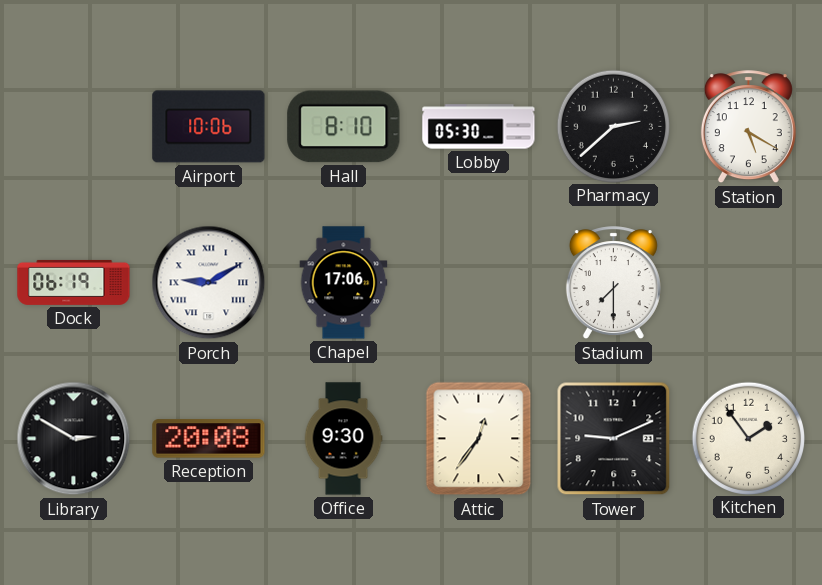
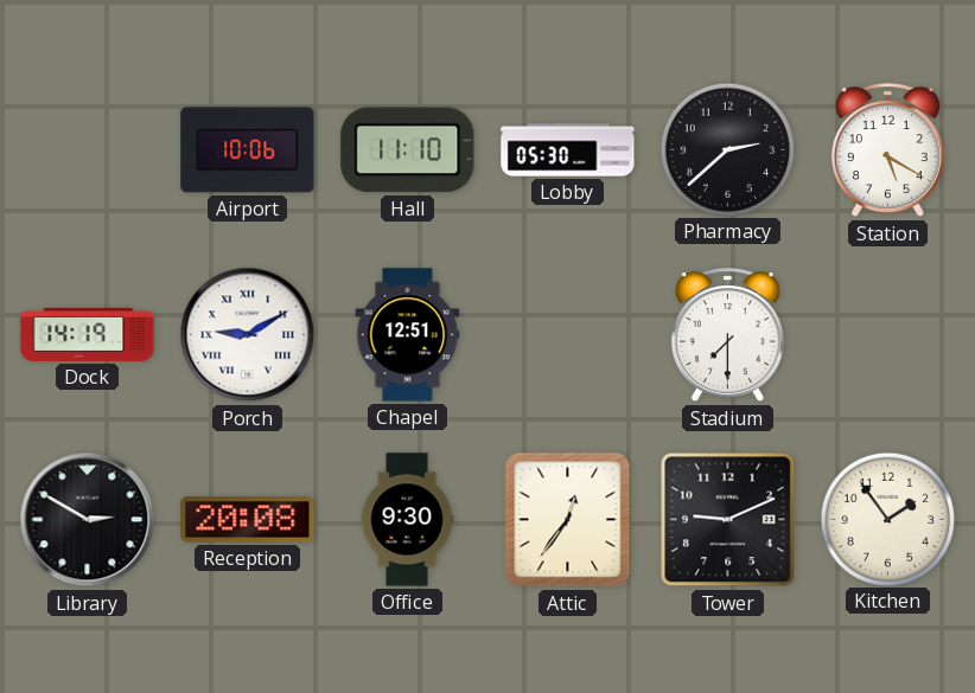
Hall: 8:10 -> 11:10 (408, 150)
Dock: 06:19 -> 14:19 (88, 334)
Chapel: 17:06 -> 12:51 (408, 335)
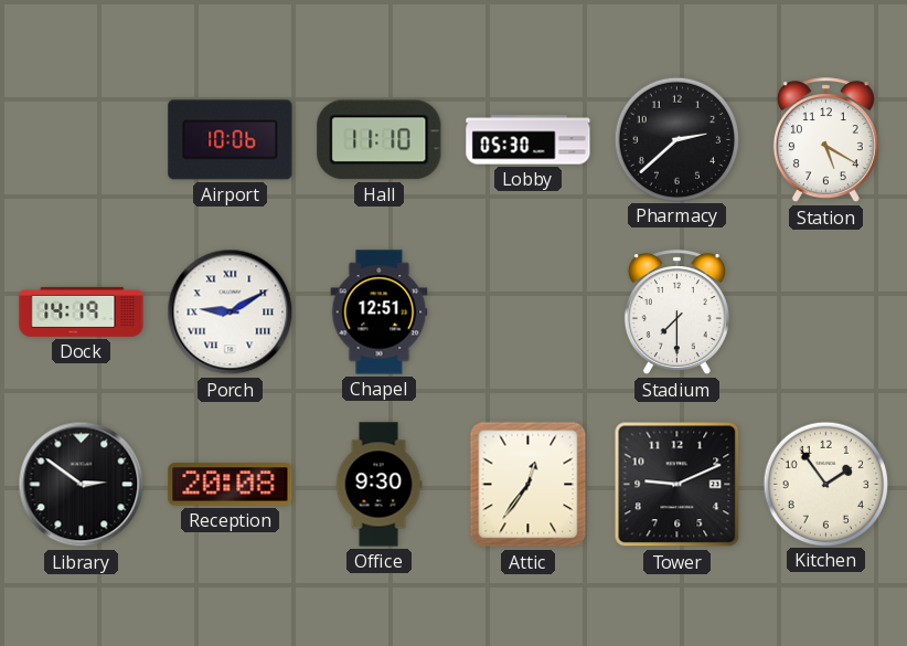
Library: 2:50 -> 2:51 (82, 485)
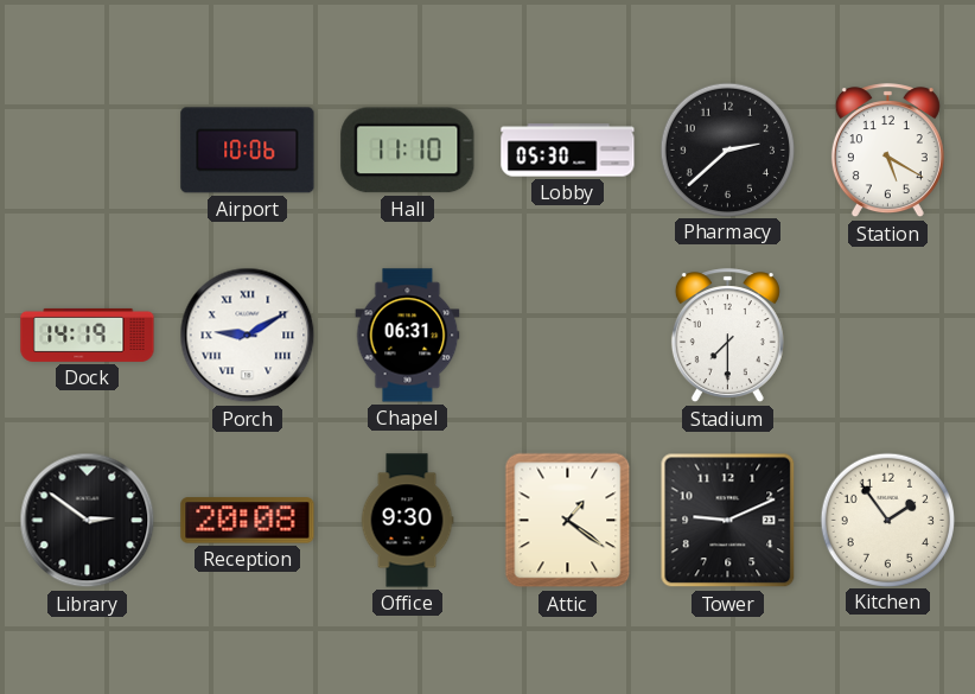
Chapel: 12:51 -> 06:31 (408, 336)
Attic: 12:36 -> 1:21 (568, 521)
